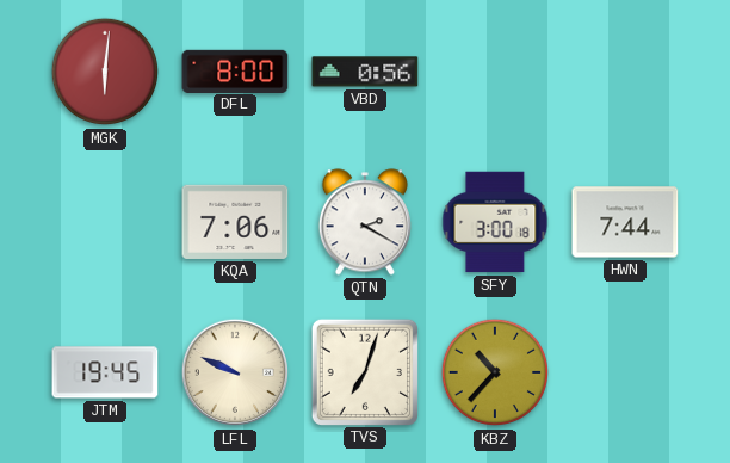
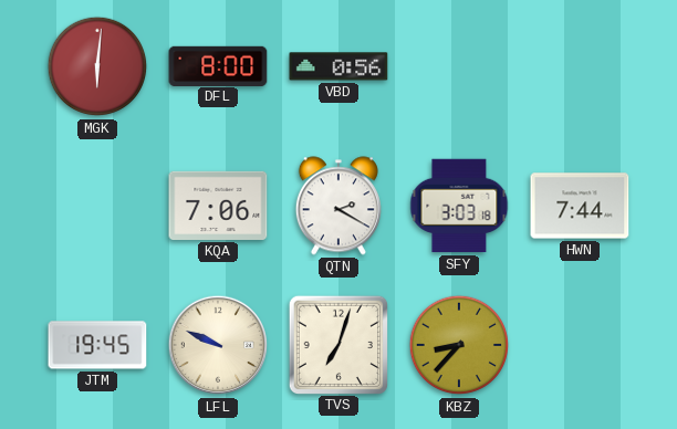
SFY: 3:00 -> 3:03 (459, 206)
KBZ: 10:37 -> 8:37 (459, 345)
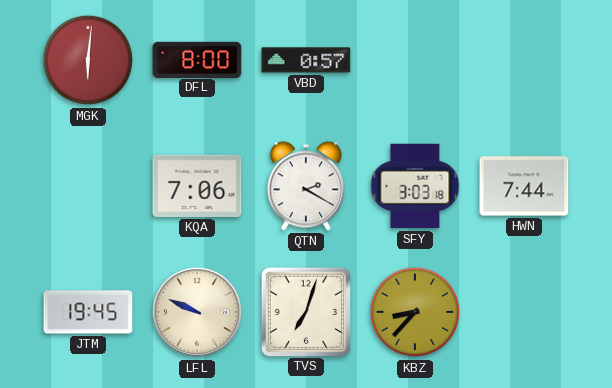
VBD: 0:56 -> 0:57 (306, 60)
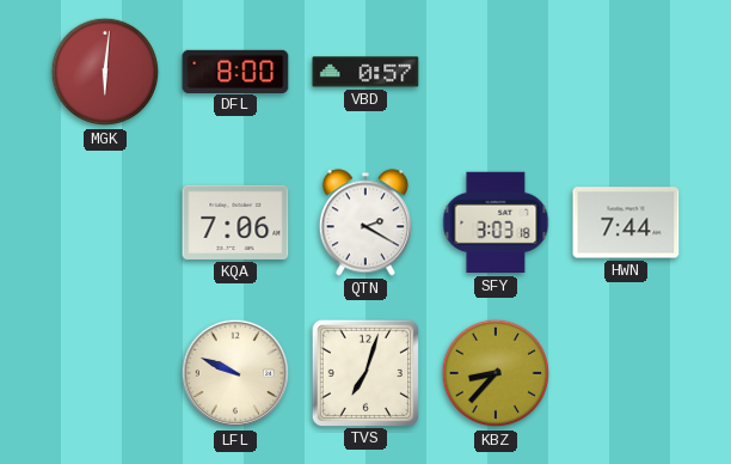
JTM: 19:45 -> none (88, 312)
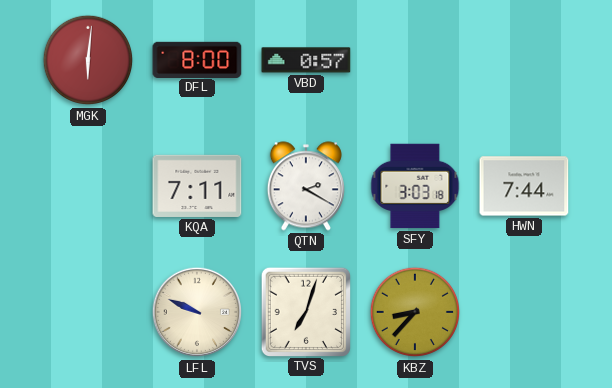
KQA: 7:06 -> 7:11 (197, 186)
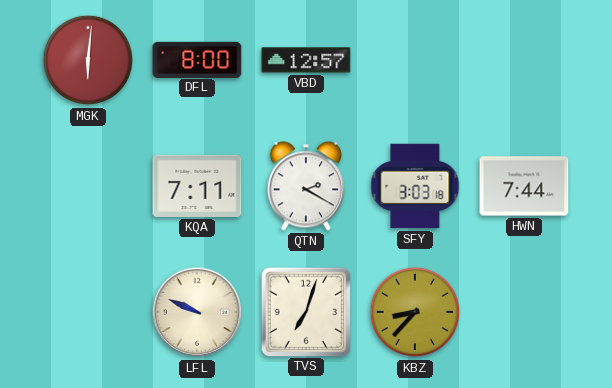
VBD: 0:57 -> 12:57 (306, 60)
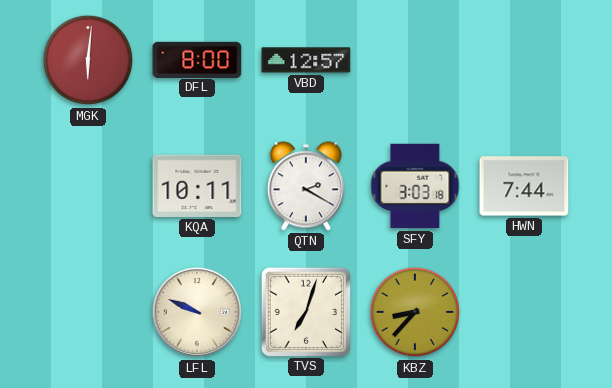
KQA: 7:11 -> 10:11 (197, 186)
